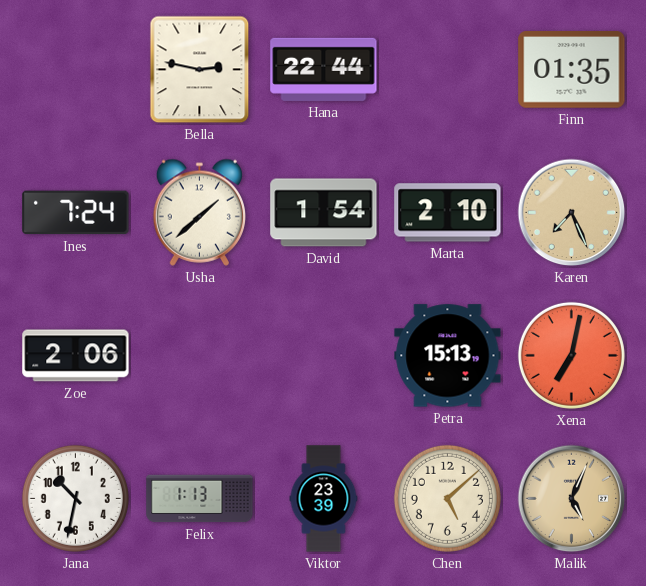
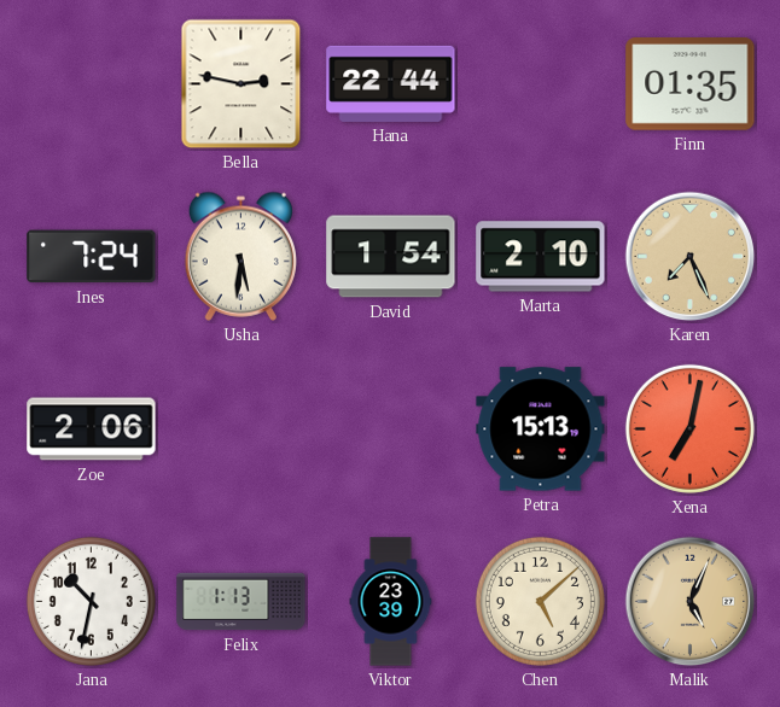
Usha: 1:38 -> 5:31 (240, 256)
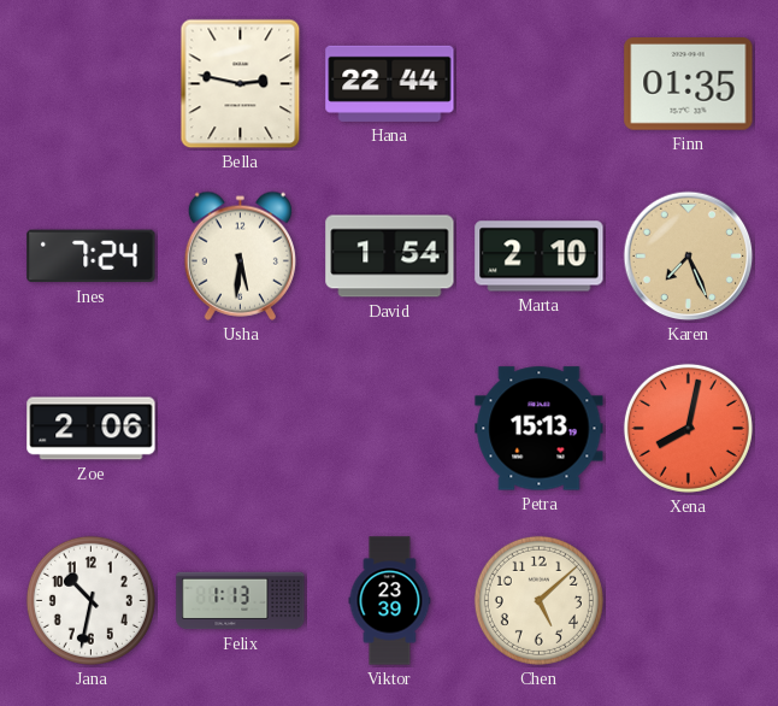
Xena: 7:02 -> 8:02 (688, 428)
Malik: 5:04 -> none (691, 602)
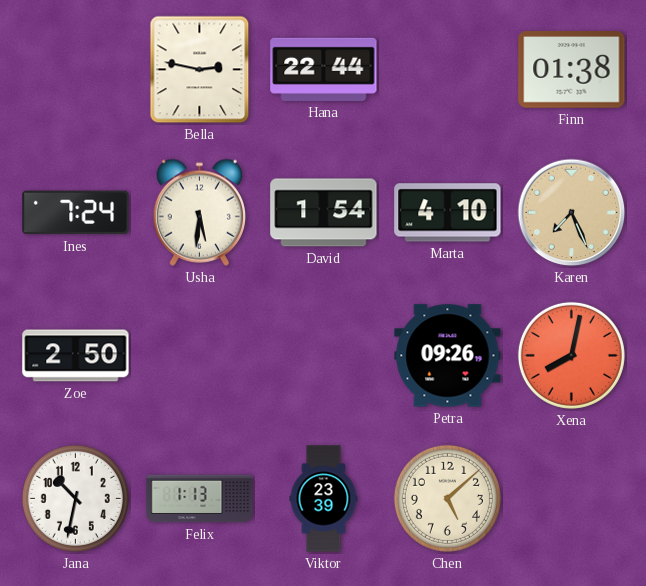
Finn: 01:35 -> 01:38 (572, 70)
Marta: 2:10 -> 4:10 (448, 213)
Zoe: 2:06 -> 2:50 (76, 356)
Petra: 15:13 -> 09:26 (448, 356)
